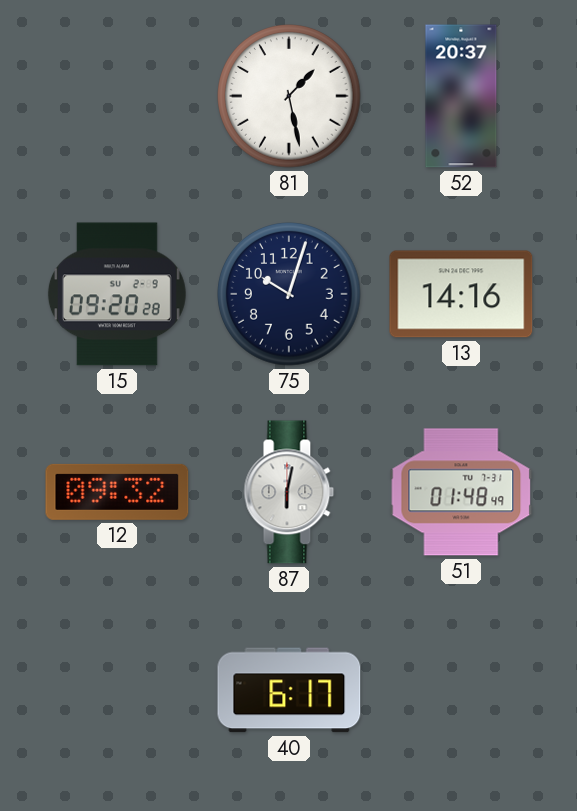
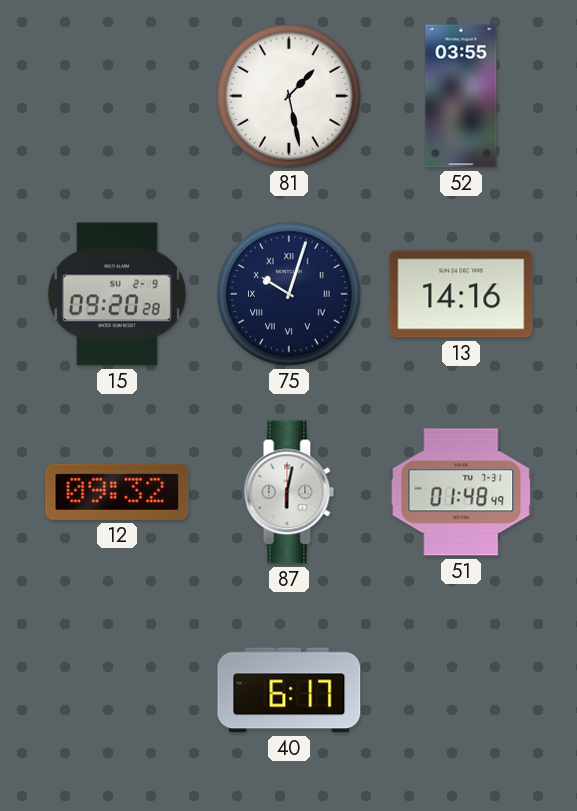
52: 20:37 -> 03:55 (461, 96)
75 numerals: Arabic -> Roman (289, 294)
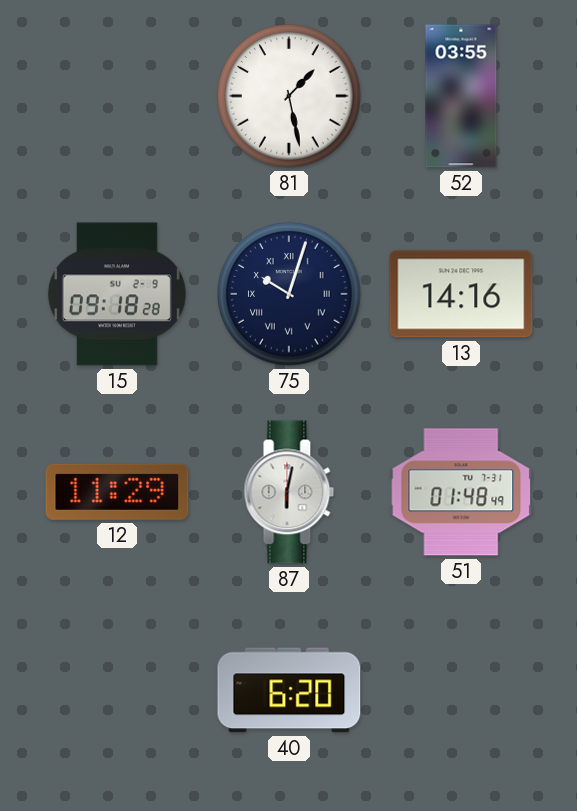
15: 09:20 -> 09:18 (117, 294)
12: 09:32 -> 11:29 (117, 492)
40: 6:17 -> 6:20 (289, 690)
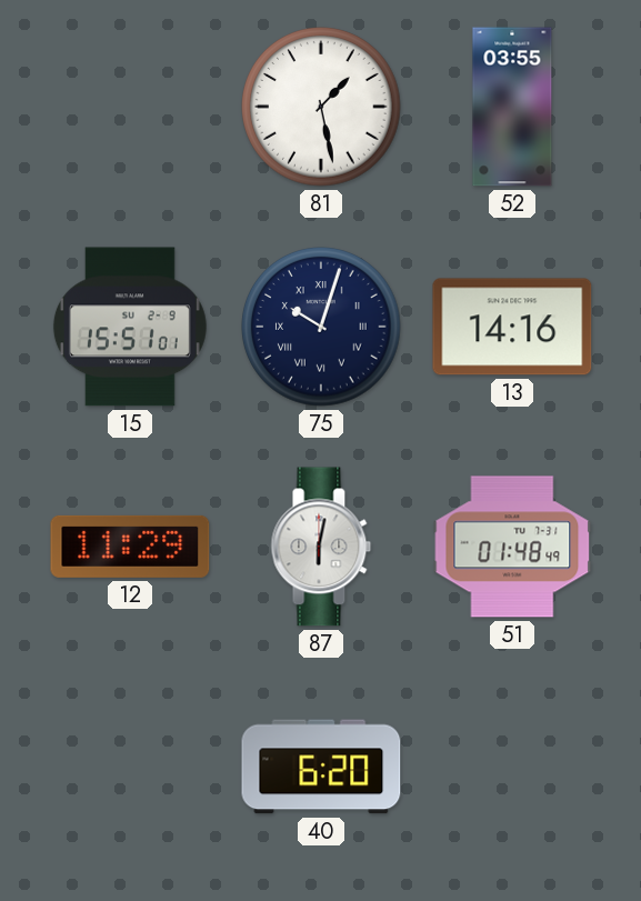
15: 09:18 -> 15:51 (130, 327)
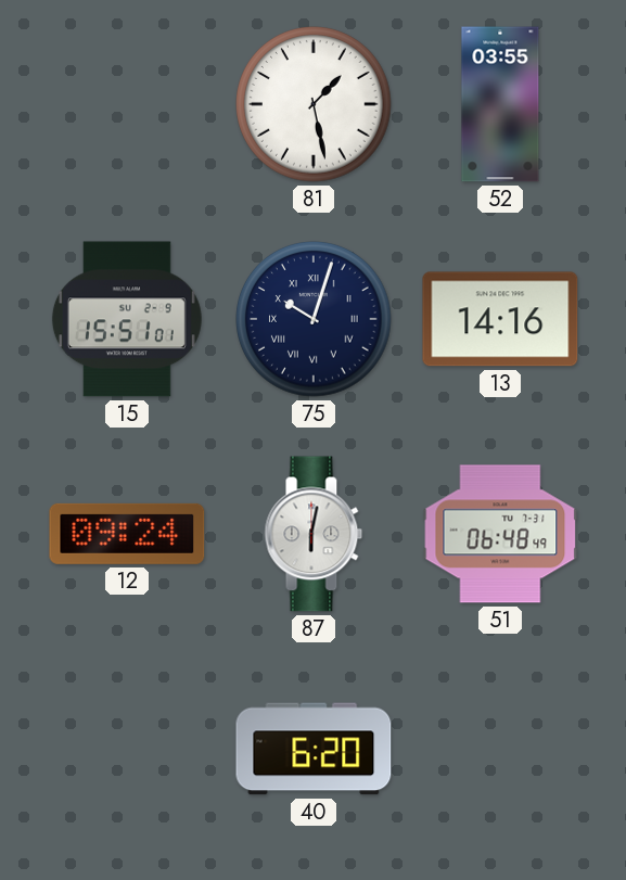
12: 11:29 -> 09:24 (127, 534)
51: 01:48 -> 06:48 (500, 534)
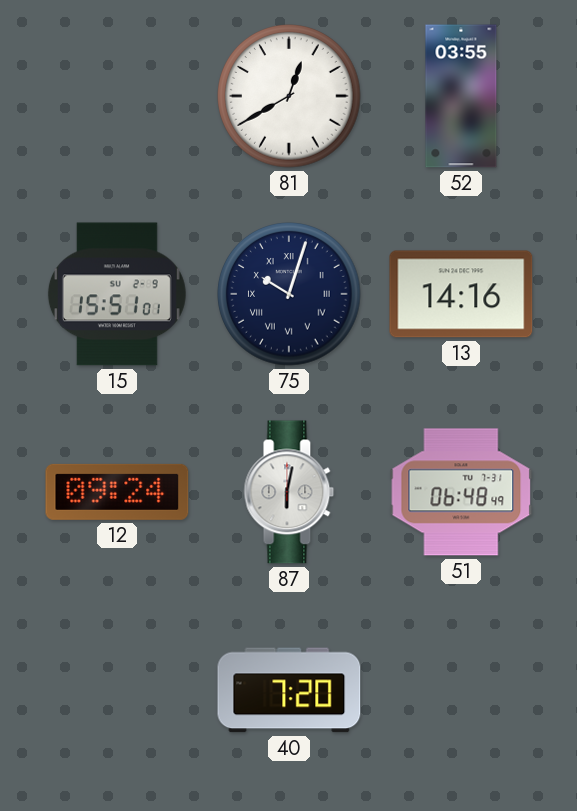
81: 1:28 -> 12:40 (289, 96)
40: 6:20 -> 7:20 (289, 690)
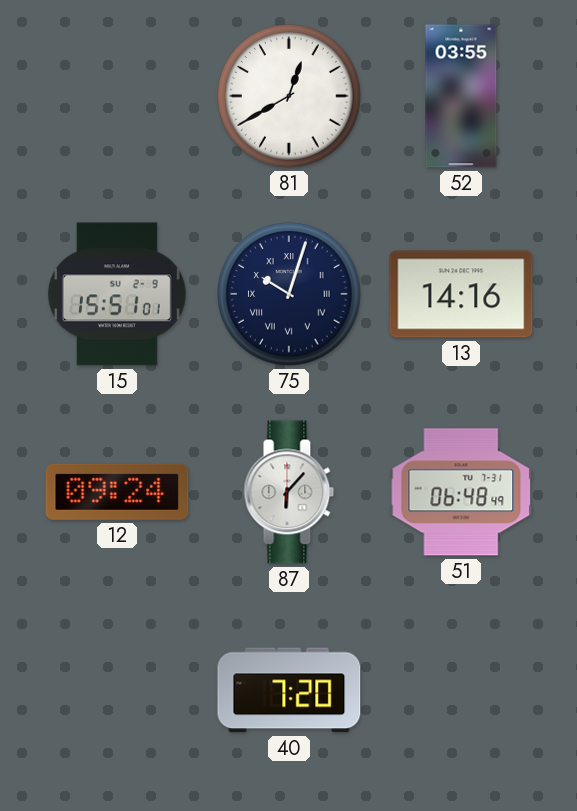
87: 6:02 -> 6:07 (289, 492)
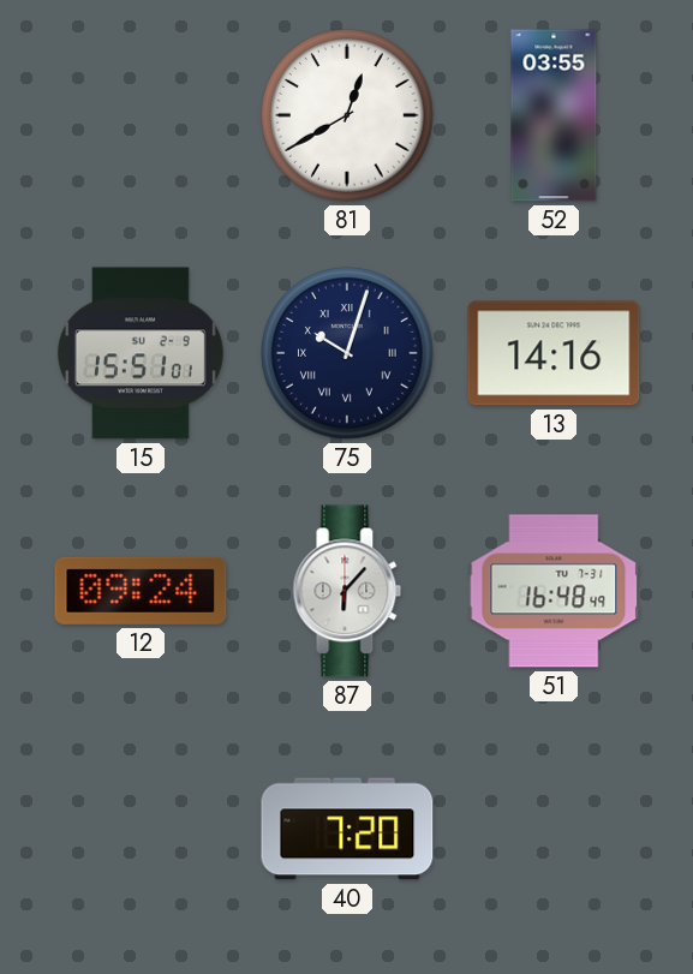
51: 06:48 -> 16:48 (554, 591)
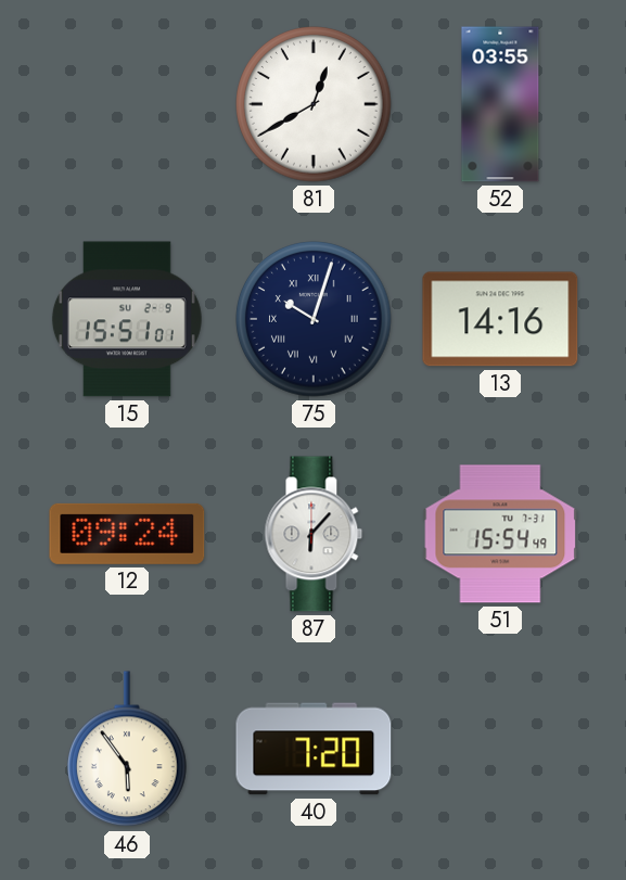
51: 16:48 -> 15:54 (500, 534)
46: none -> 5:54 (128, 750)
